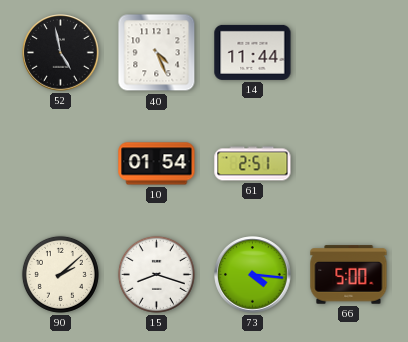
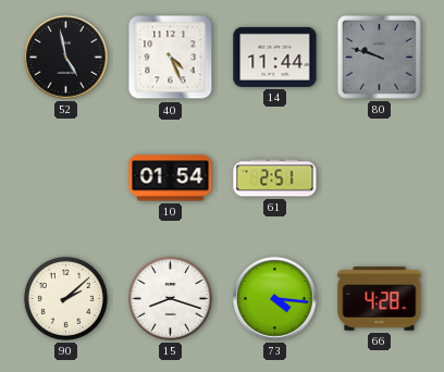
80: none -> 9:48 (379, 57)
66: 5:00 -> 4:28 (380, 299)
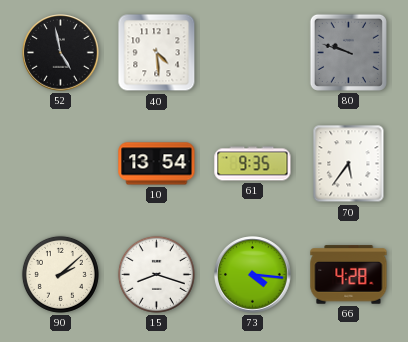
40: 4:26 -> 4:29 (157, 53)
14: 11:44 -> none (275, 57)
10: 01:54 -> 13:54 (157, 164)
61: 2:51 -> 9:35 (253, 164)
70: none -> 5:36 (349, 164)
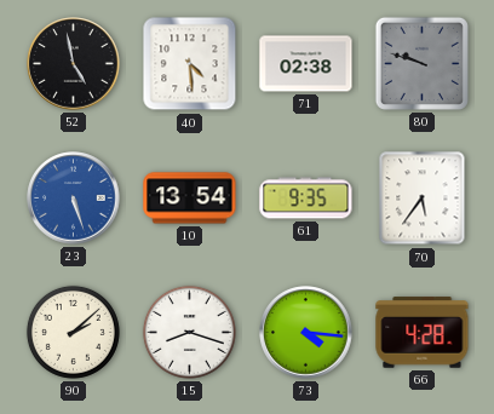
71: none -> 02:38 (306, 64)
23: none -> 5:27 (74, 199)
